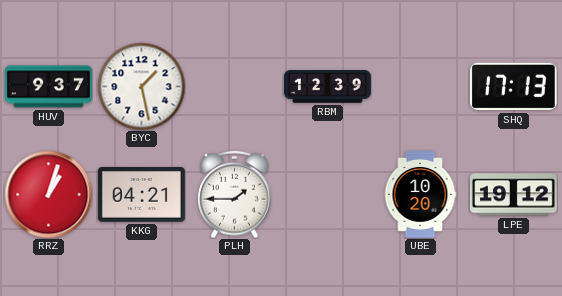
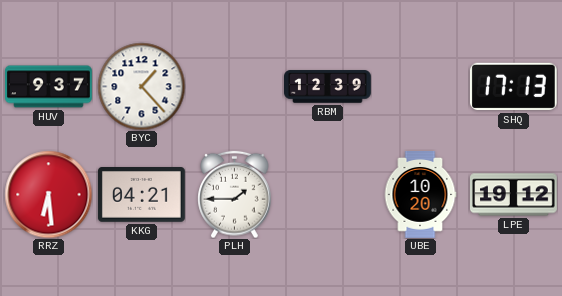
BYC: 1:28 -> 1:23 (141, 86)
RRZ: 1:03 -> 6:29 (48, 194)
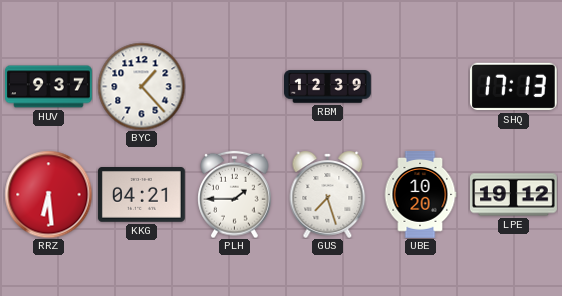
GUS: none -> 7:27 (328, 194)
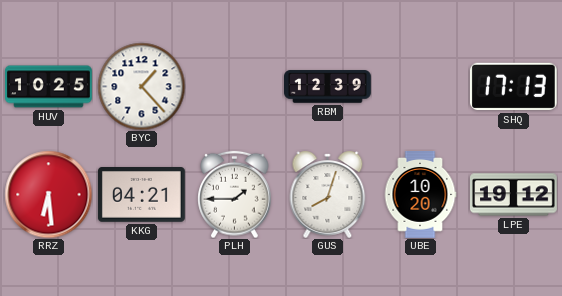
HUV: 9:37 -> 10:25 (49, 87)
GUS: 7:27 -> 8:03 (328, 194)
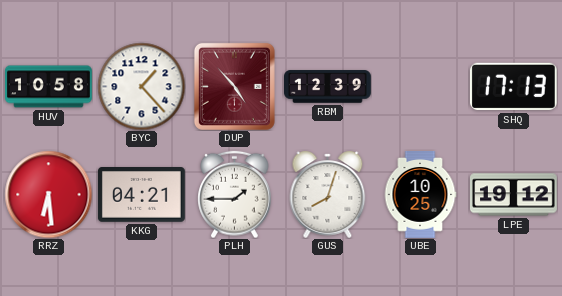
HUV: 10:25 -> 10:58 (49, 87)
DUP: none -> 4:53 (234, 86)
UBE: 10:20 -> 10:25 (420, 195)
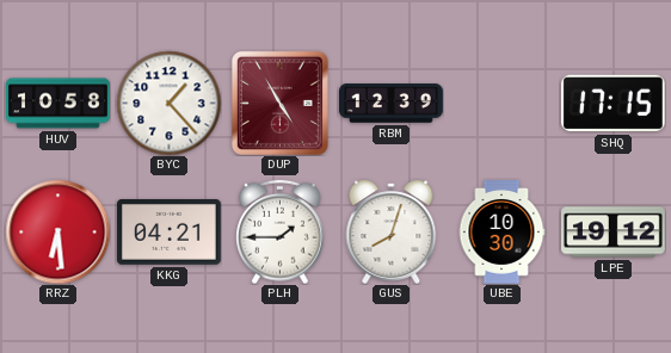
DUP: 4:53 -> 4:55 (279, 103)
SHQ: 17:13 -> 17:15 (612, 104)
UBE: 10:25 -> 10:30 (501, 233)
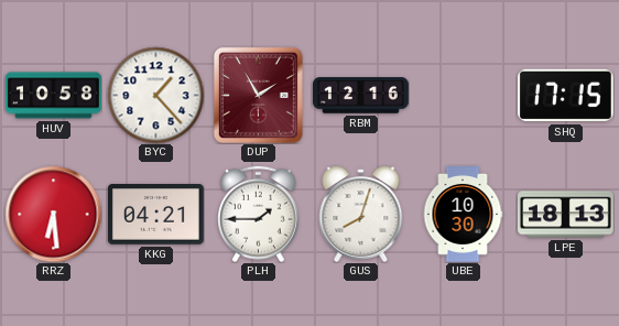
DUP: 4:55 -> 1:55 (258, 95)
RBM: 12:39 -> 12:16 (361, 96)
LPE: 19:12 -> 18:13 (566, 215)
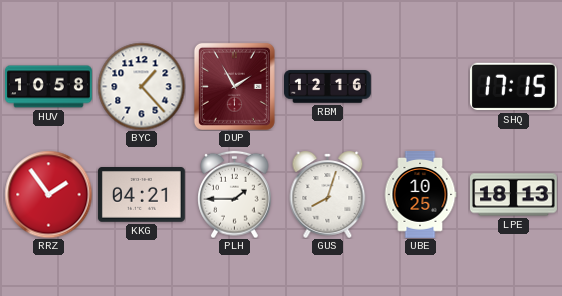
RRZ: 6:29 -> 1:54 (48, 194)
UBE: 10:30 -> 10:25 (420, 195)
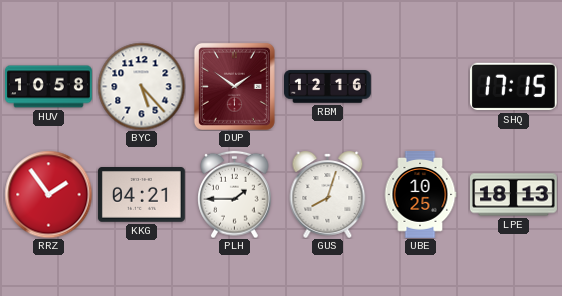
BYC: 1:23 -> 5:23 (141, 86)
DUP: 1:55 -> 1:51 (234, 86)
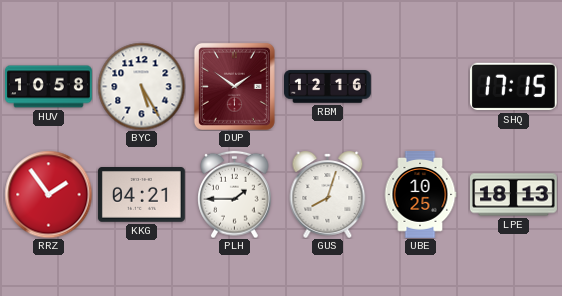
BYC: 5:23 -> 5:25 (141, 86)
